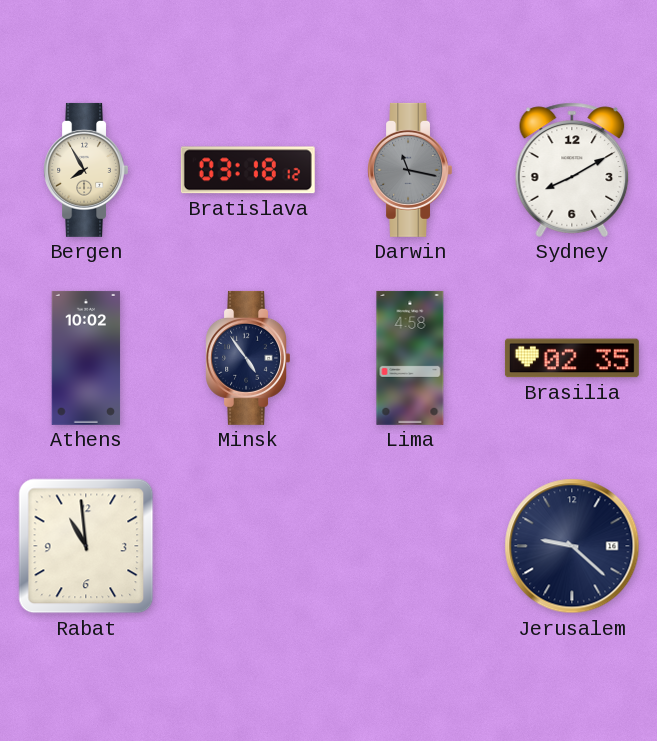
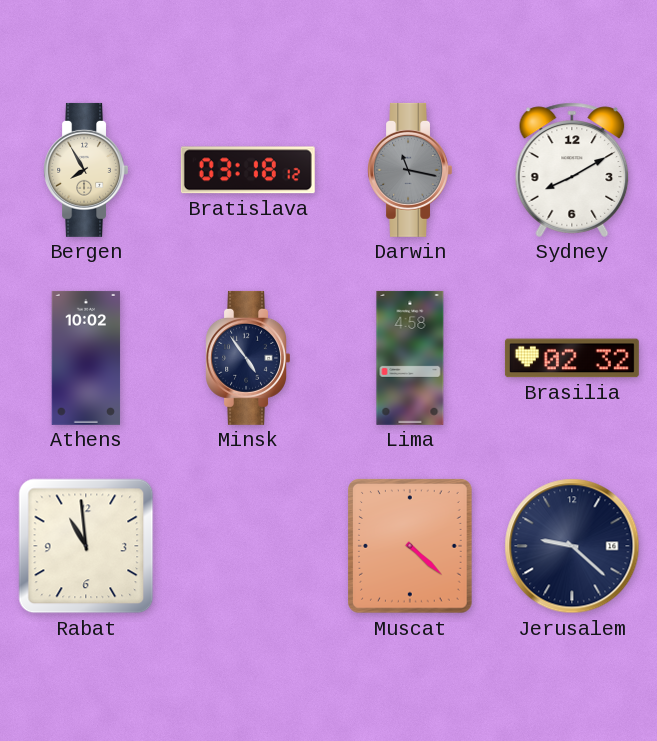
Brasilia: 02:35 -> 02:32 (572, 358)
Muscat: none -> 4:22 (411, 546)
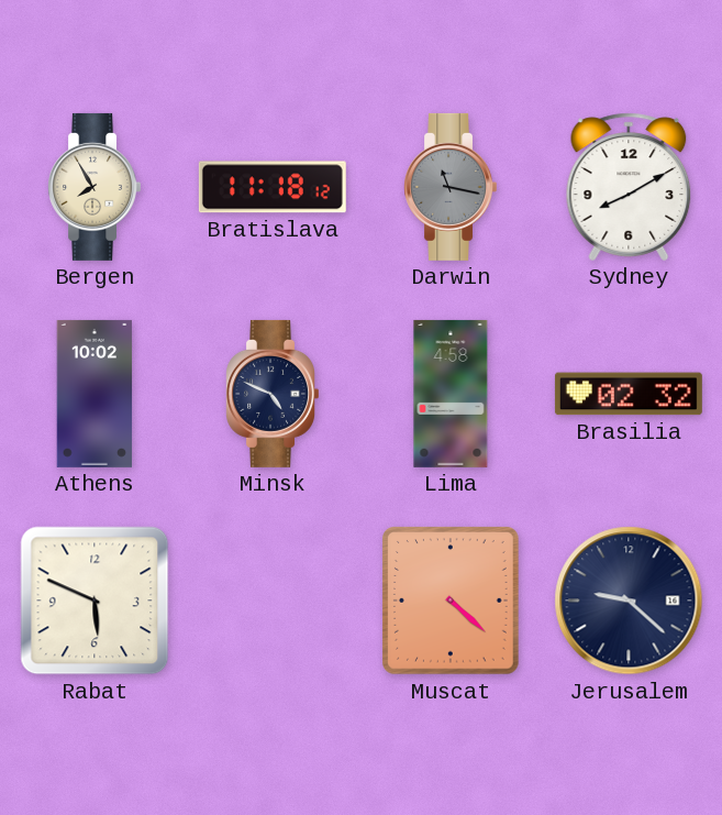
Bratislava: 03:18 -> 11:18 (273, 187)
Minsk: 4:54 -> 4:49 (271, 394)
Rabat: 10:59 -> 5:49 (95, 601)
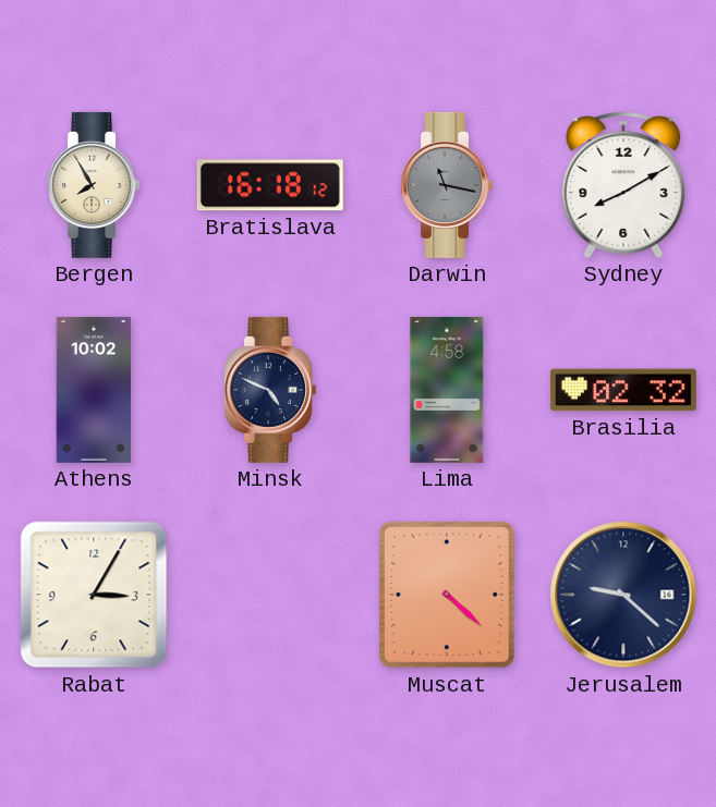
Bratislava: 11:18 -> 16:18 (270, 185)
Rabat: 5:49 -> 3:05 (94, 595)
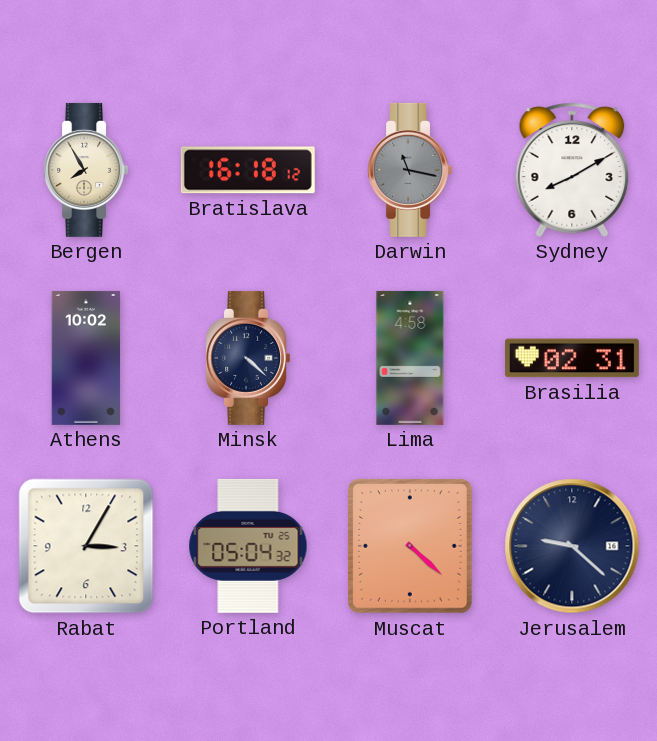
Minsk: 4:49 -> 4:22 (247, 358)
Brasilia: 02:32 -> 02:31 (572, 358)
Portland: none -> 05:04 (248, 546)
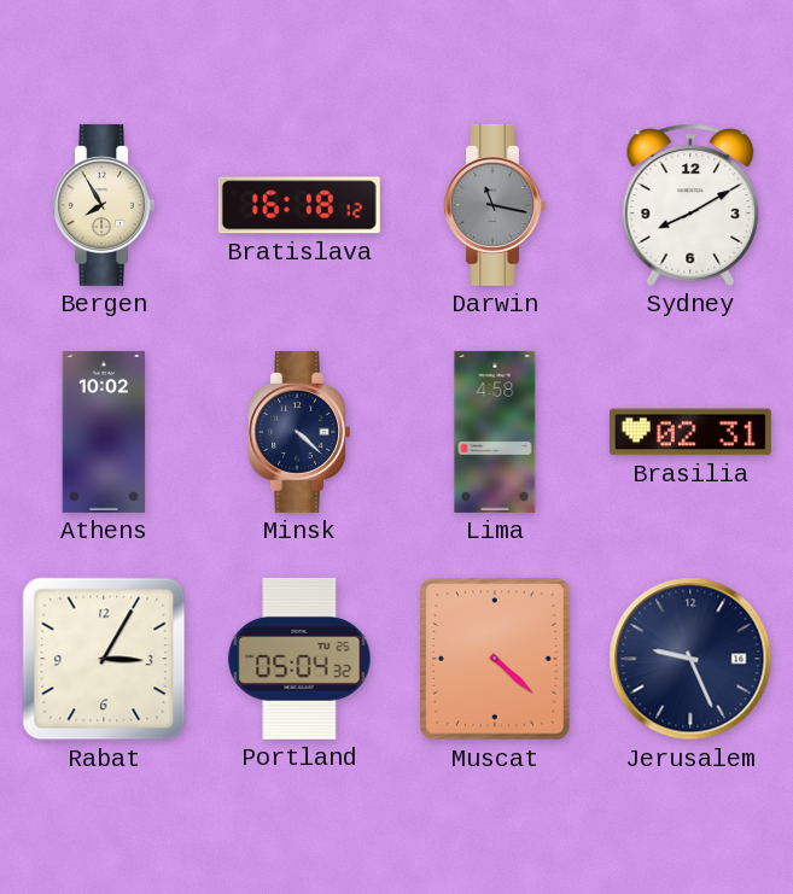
Jerusalem: 9:22 -> 9:26 (690, 659)
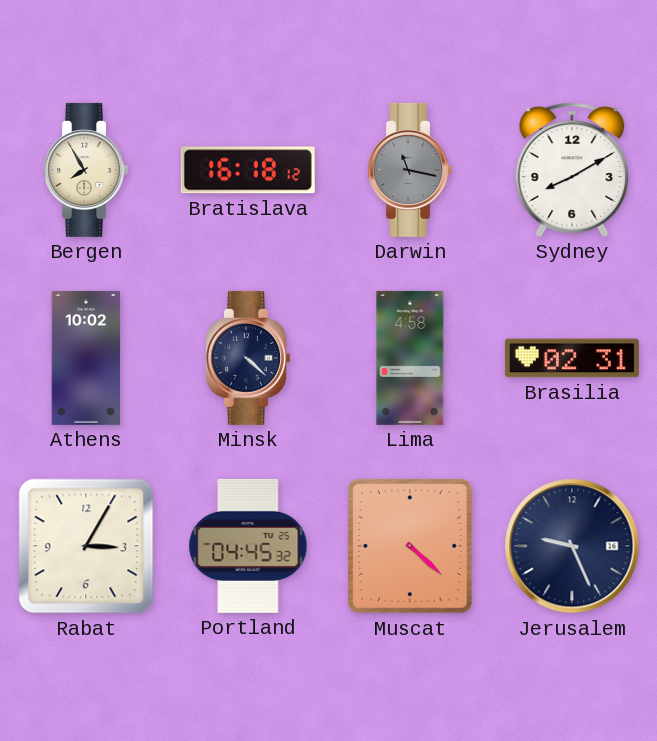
Portland: 05:04 -> 04:45 (248, 546)
